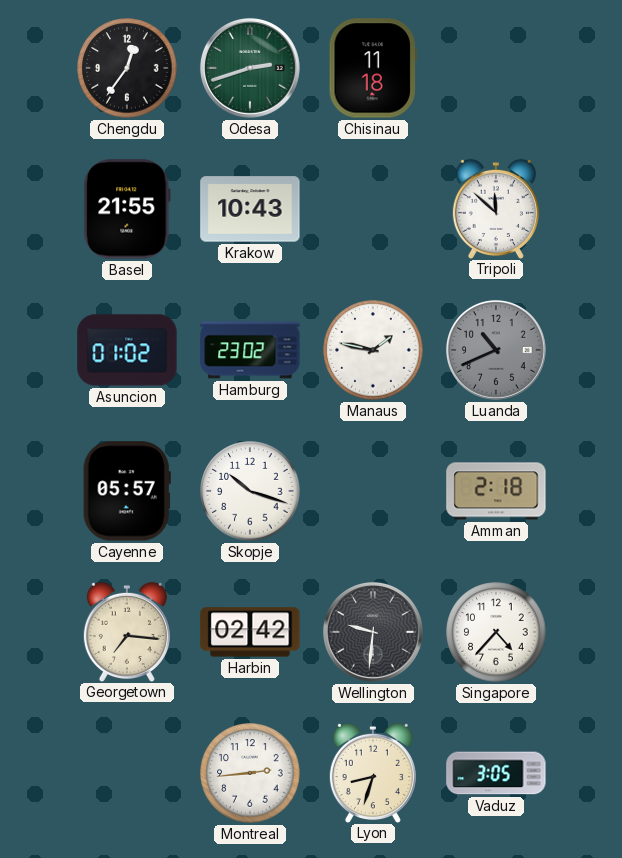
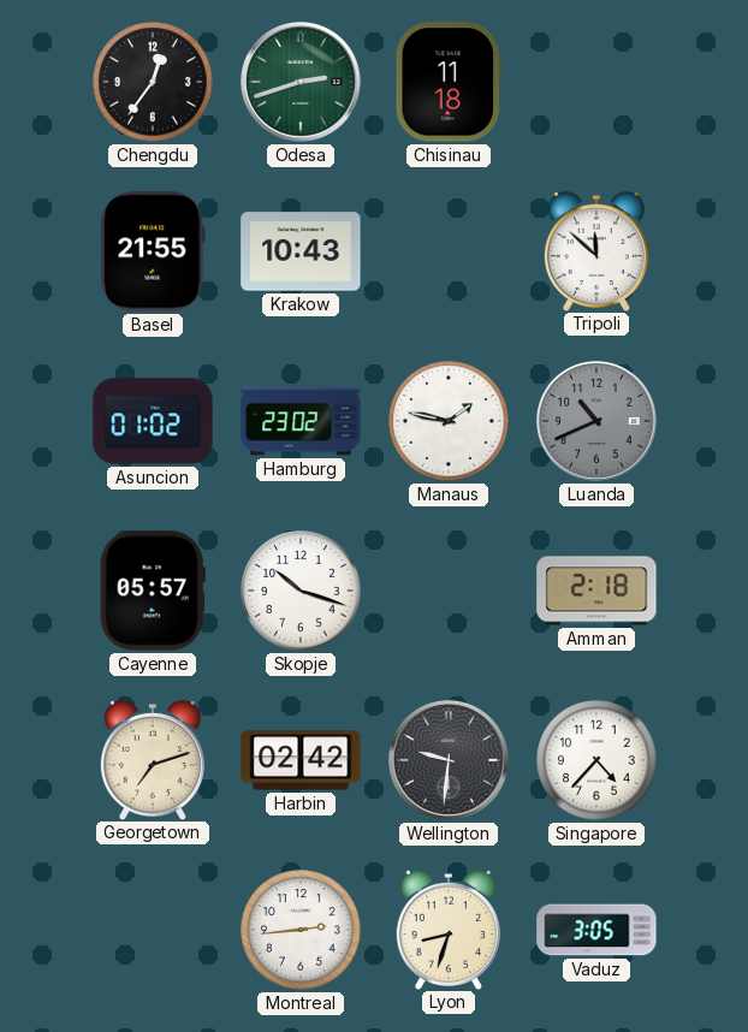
Georgetown: 7:16 -> 7:12 (153, 759)
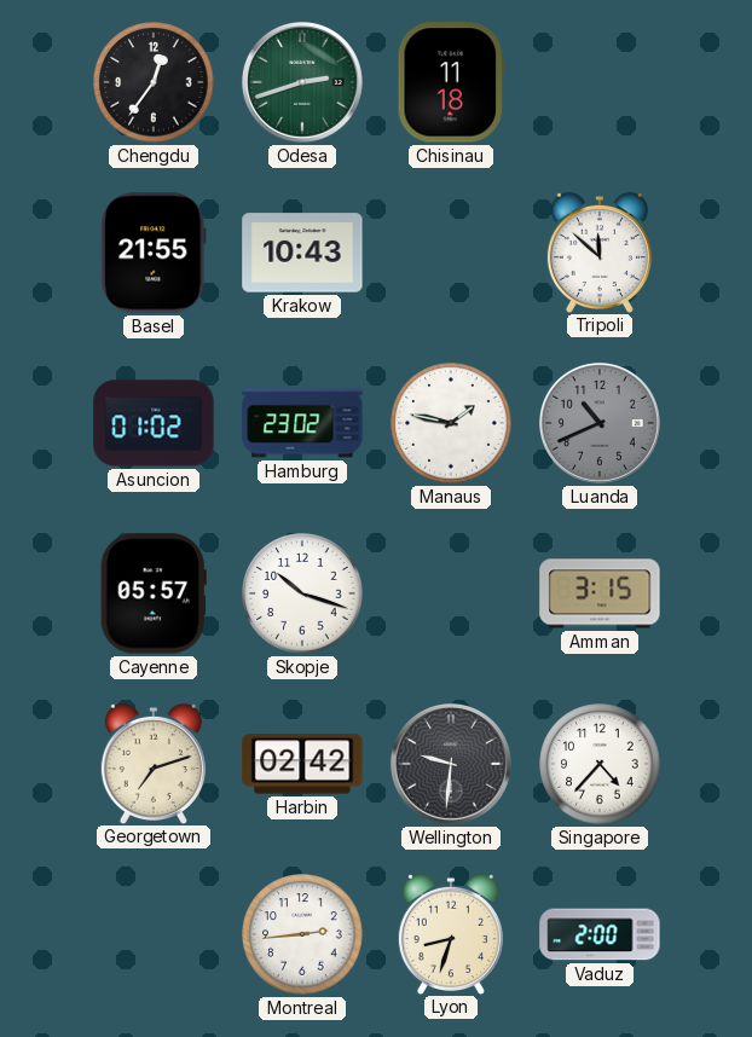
Amman: 2:18 -> 3:15 (600, 593)
Vaduz: 3:05 -> 2:00 (600, 934)
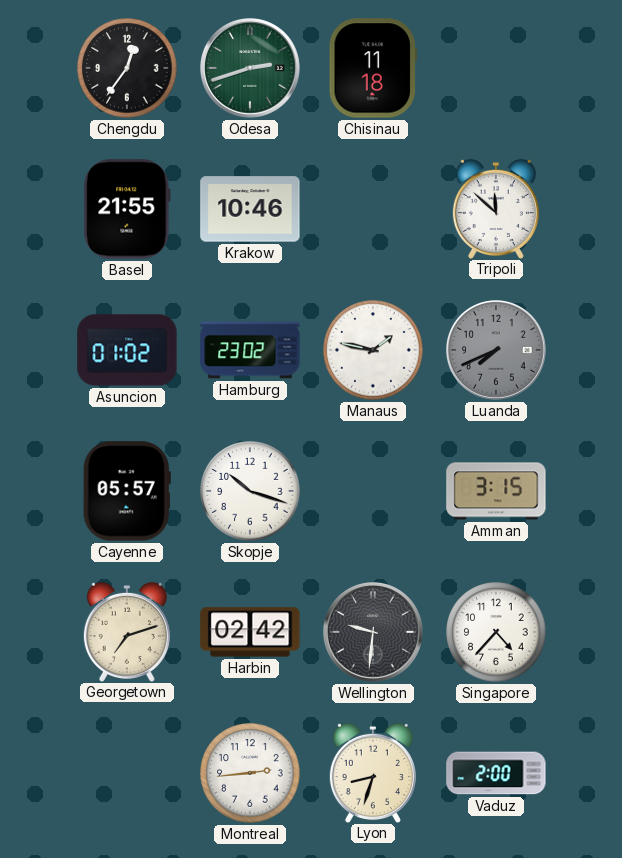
Krakow: 10:43 -> 10:46 (250, 209)
Luanda: 10:41 -> 7:41 (496, 350)
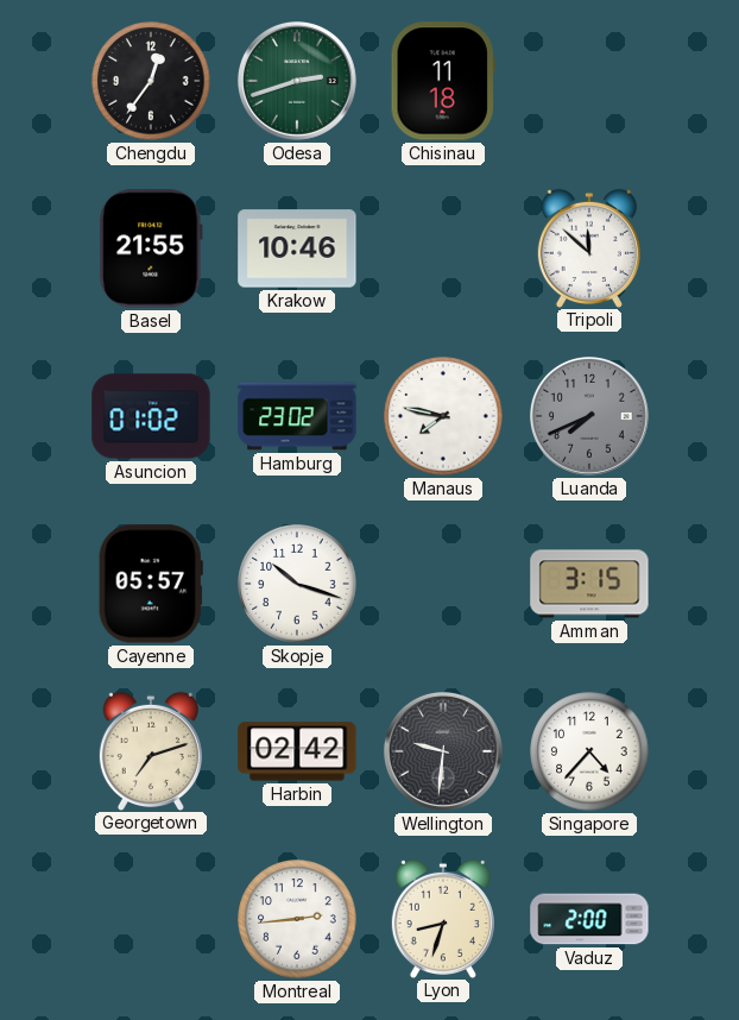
Manaus: 1:47 -> 7:47 (443, 416)
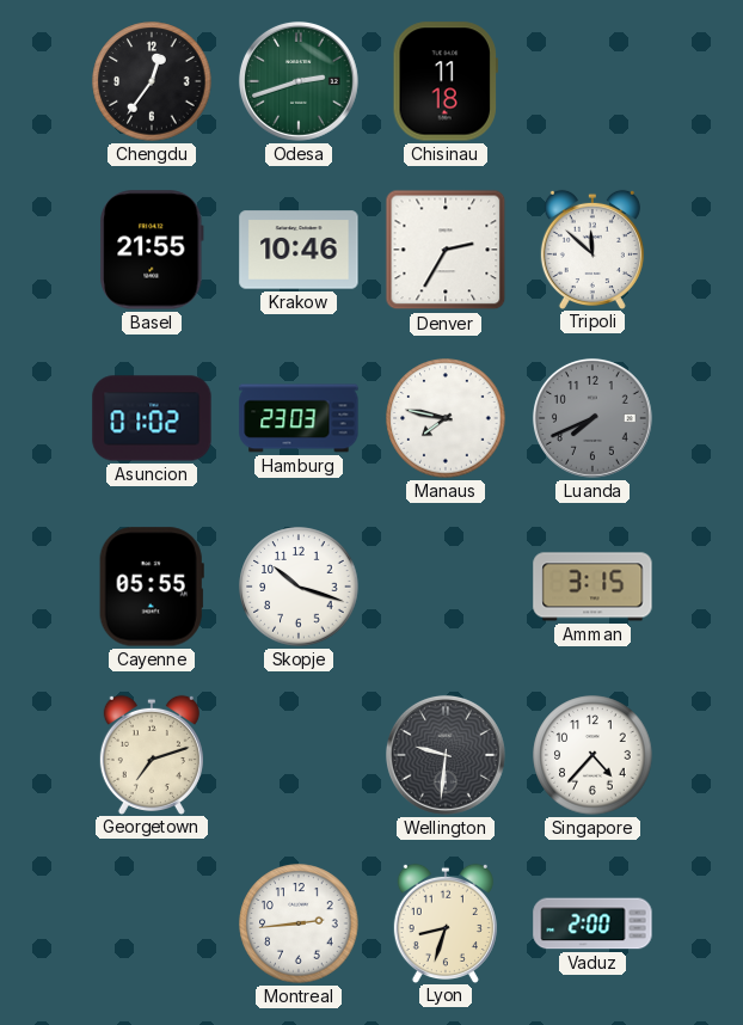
Denver: none -> 2:35 (446, 250)
Hamburg: 23:02 -> 23:03 (299, 418)
Cayenne: 05:57 -> 05:55 (152, 587)
Harbin: 02:42 -> none (297, 751)
